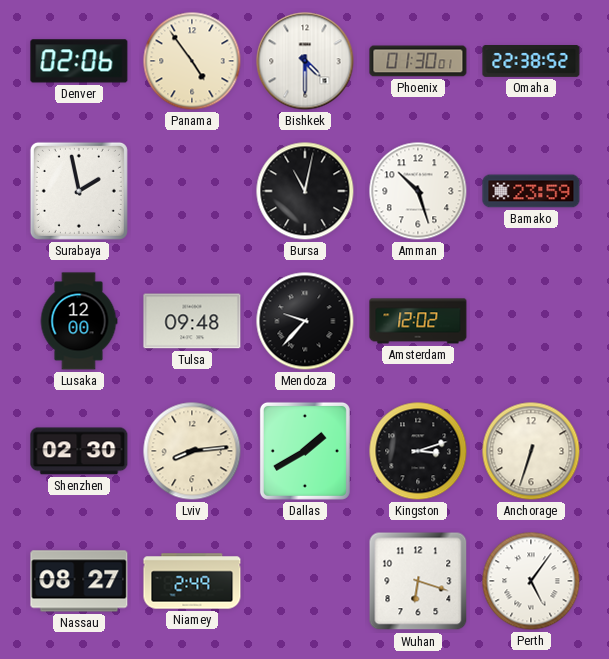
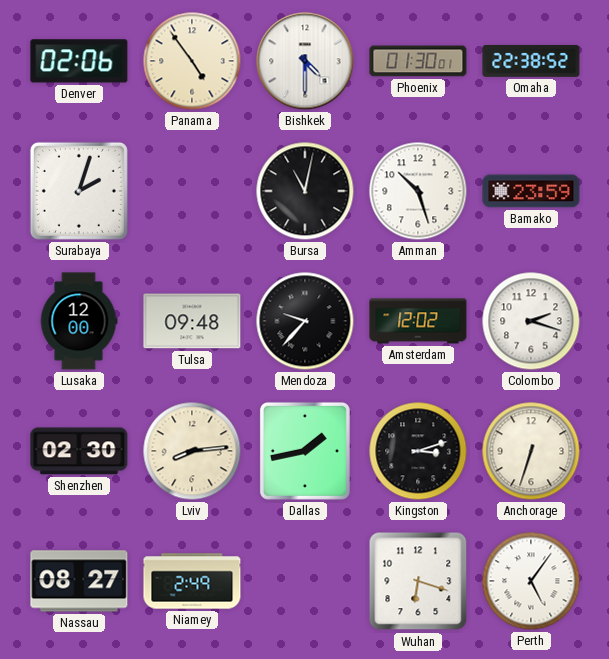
Surabaya: 1:58 -> 2:03 (79, 191)
Colombo: none -> 2:18 (531, 321)
Dallas: 1:40 -> 1:43 (305, 451)
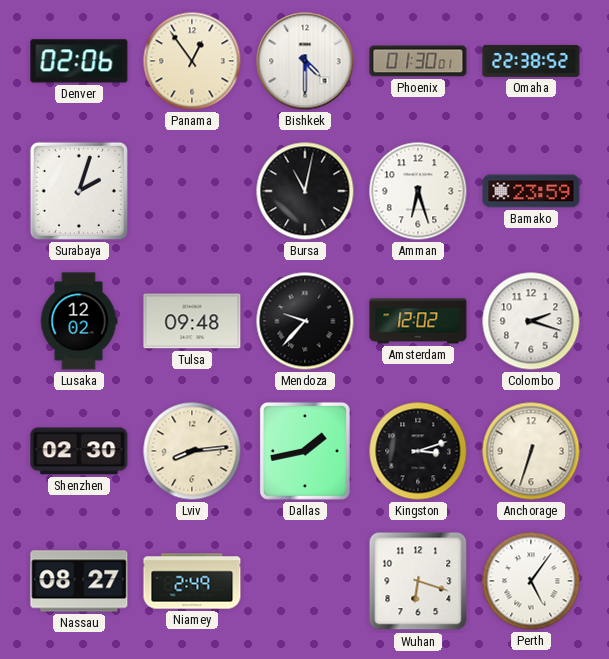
Panama: 4:54 -> 12:54 (192, 61)
Amman: 10:27 -> 6:27 (418, 191)
Lusaka: 12:00 -> 12:02 (79, 321)
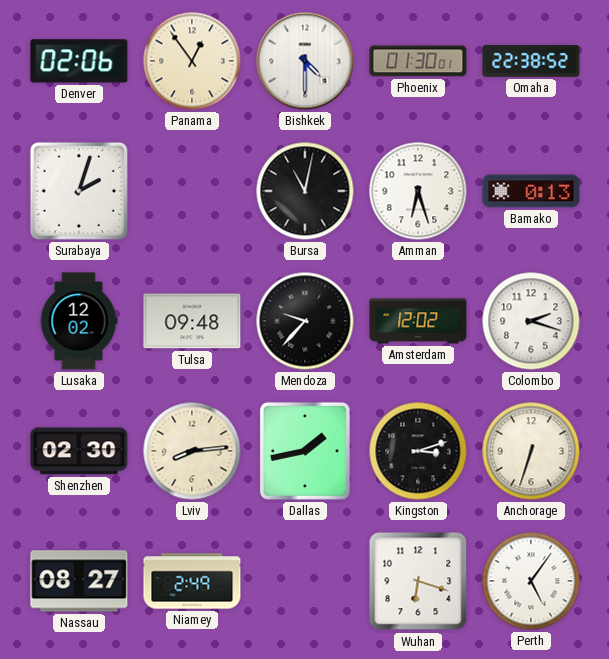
Bamako: 23:59 -> 0:13 (531, 191)
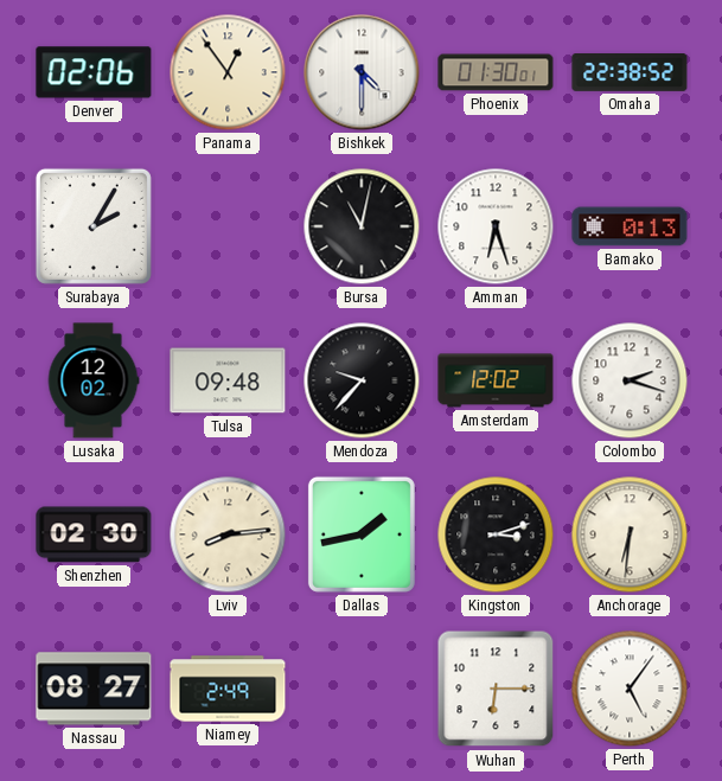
Surabaya: 2:03 -> 2:05 (94, 226)
Anchorage: 6:33 -> 6:31 (630, 534)
Wuhan: 6:18 -> 6:15 (496, 689)
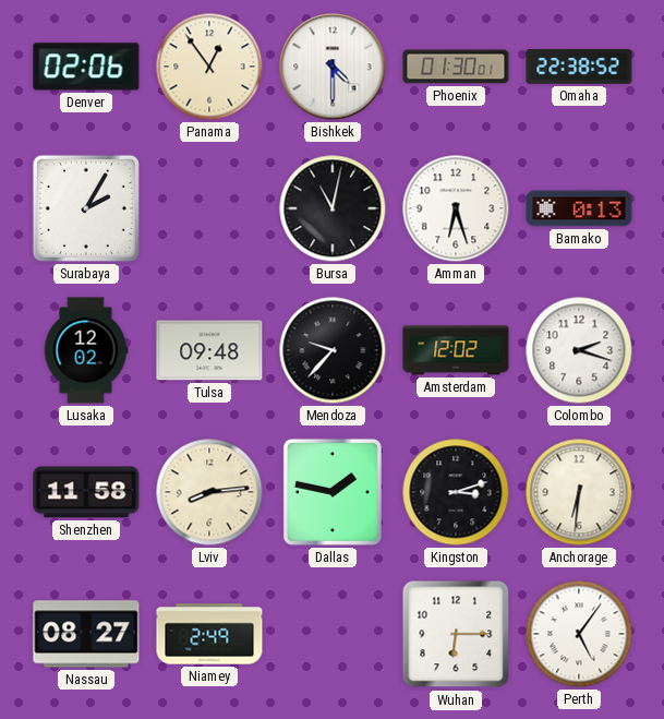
Shenzhen: 02:30 -> 11:58 (86, 492)
Dallas: 1:43 -> 1:47 (333, 492)
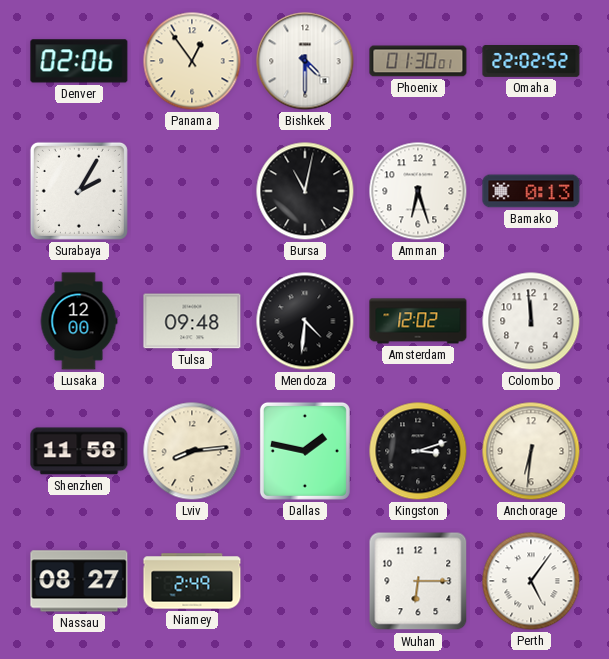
Omaha: 22:38 -> 22:02 (531, 62)
Lusaka: 12:02 -> 12:00 (79, 321)
Mendoza: 9:37 -> 4:31 (305, 321)
Colombo: 2:18 -> 11:59 (531, 321)
